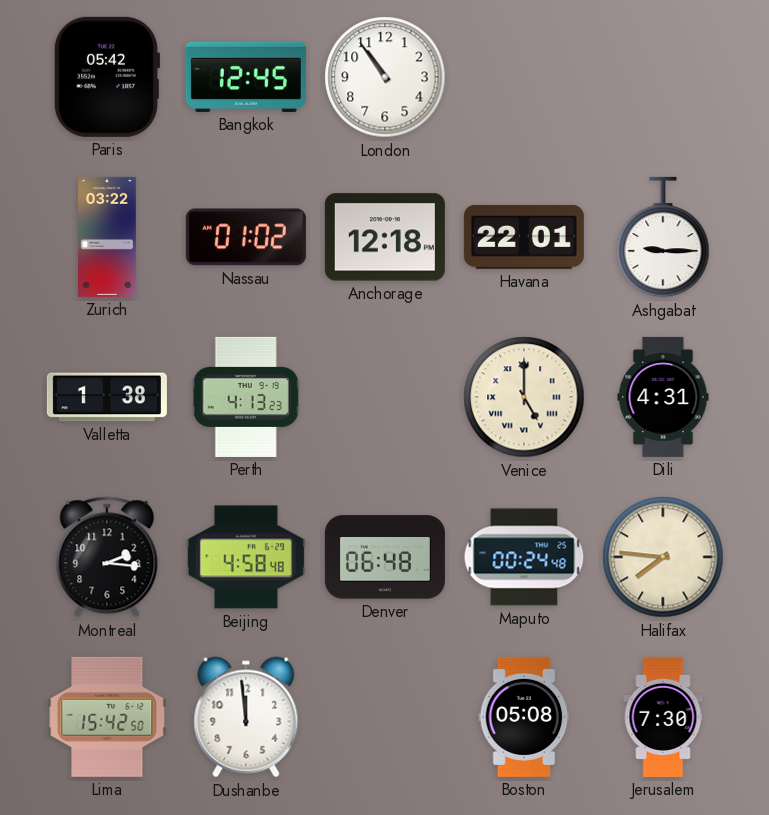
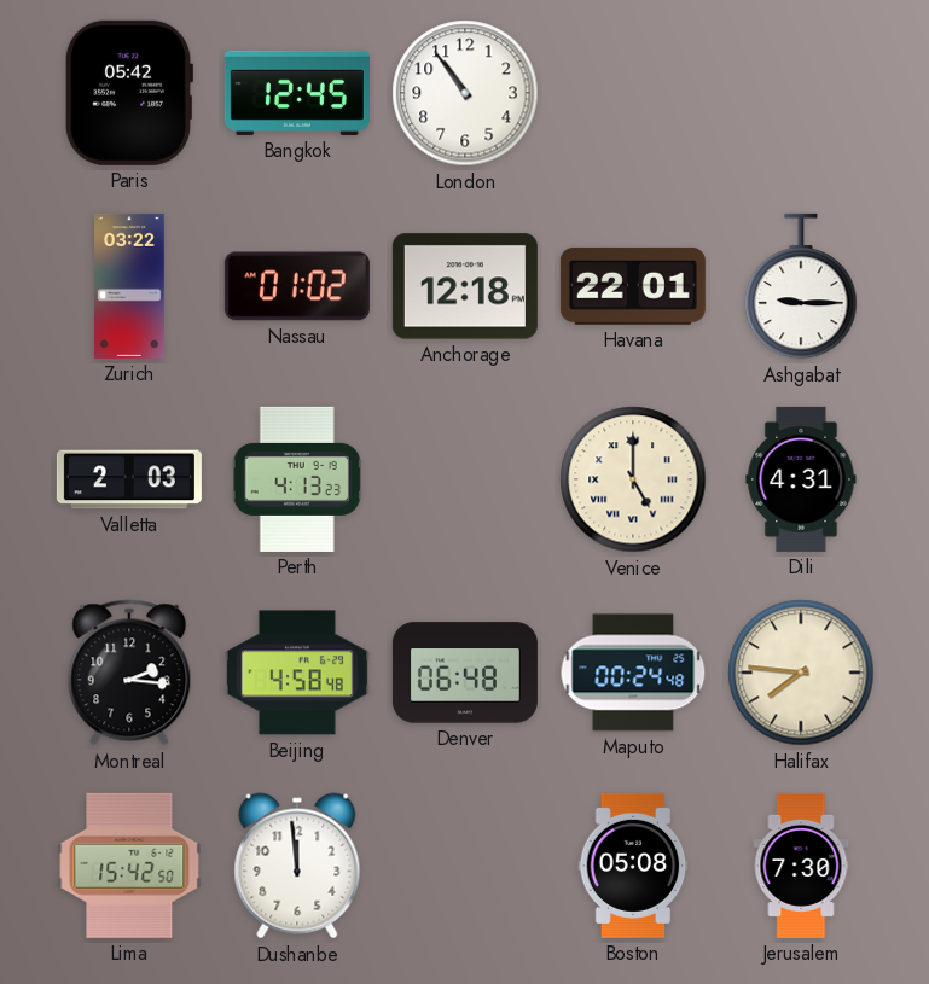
Valletta: 1:38 -> 2:03 (129, 479)
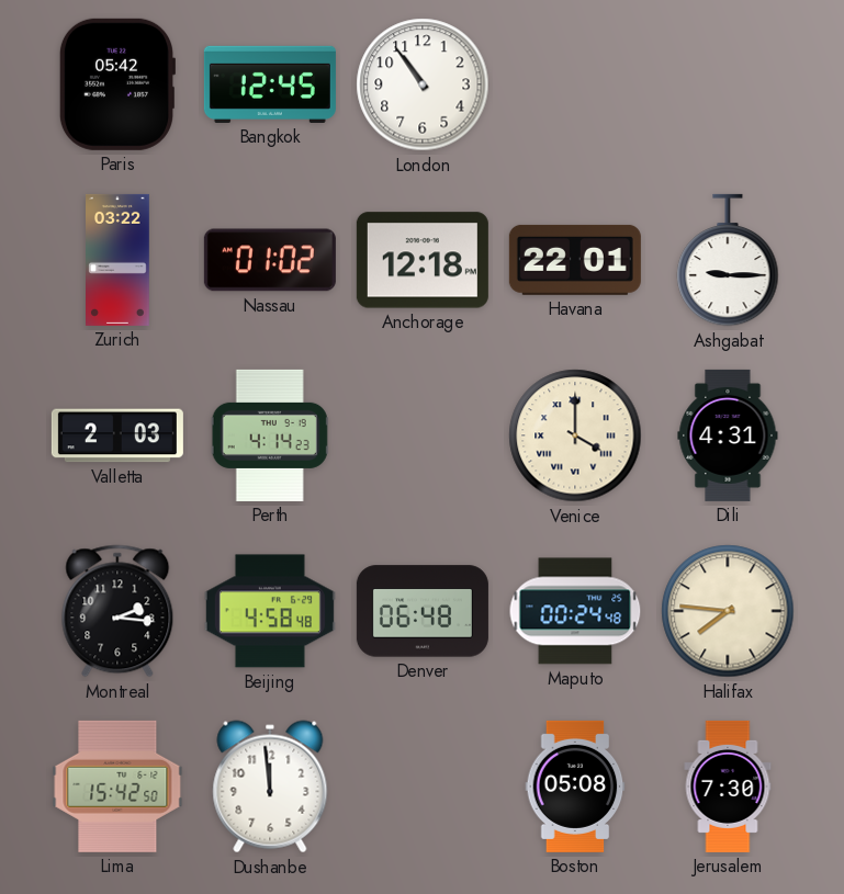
Perth: 4:13 -> 4:14 (270, 435)
Venice: 5:00 -> 4:00 (575, 435)
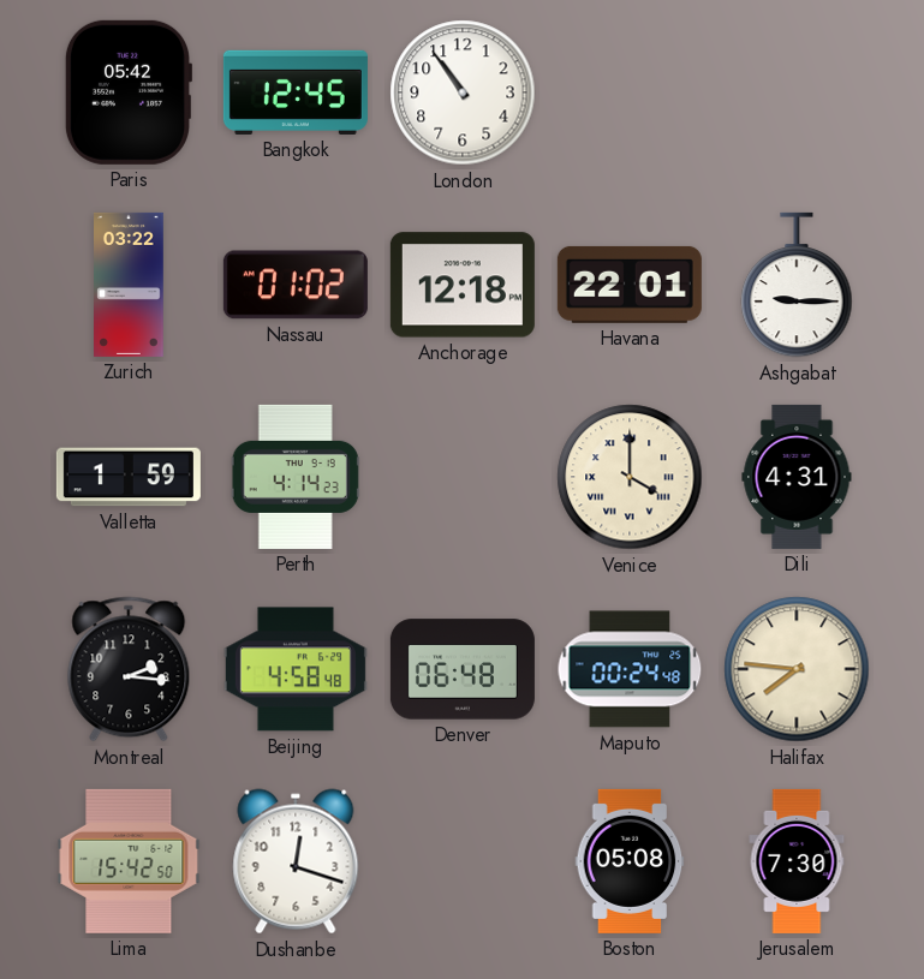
Valletta: 2:03 -> 1:59 (129, 477)
Dushanbe: 11:59 -> 12:18 (296, 861)
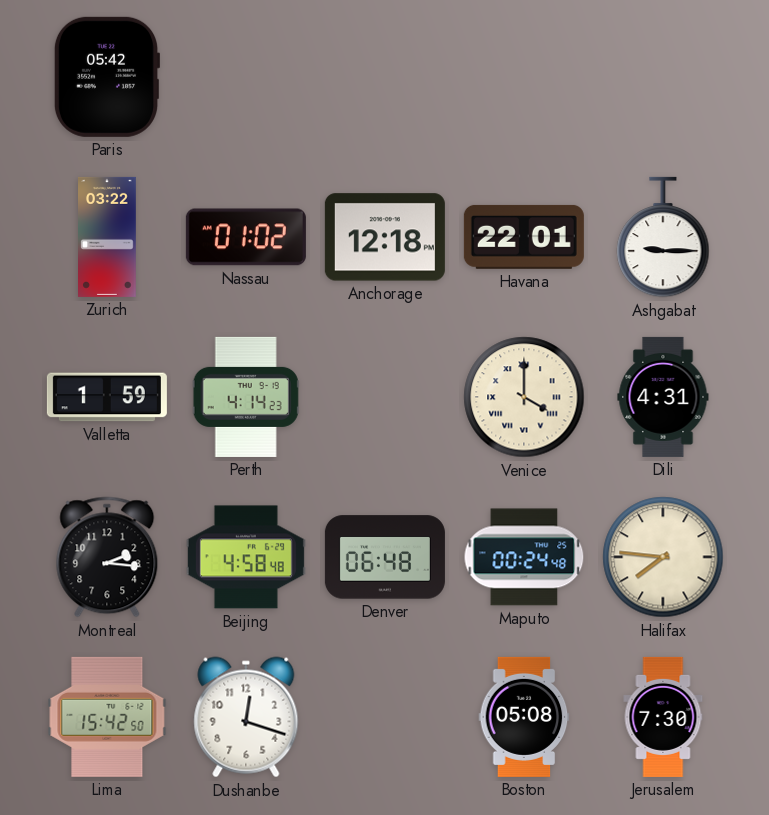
Bangkok: 12:45 -> none (296, 92)
London: 10:54 -> none (463, 92)
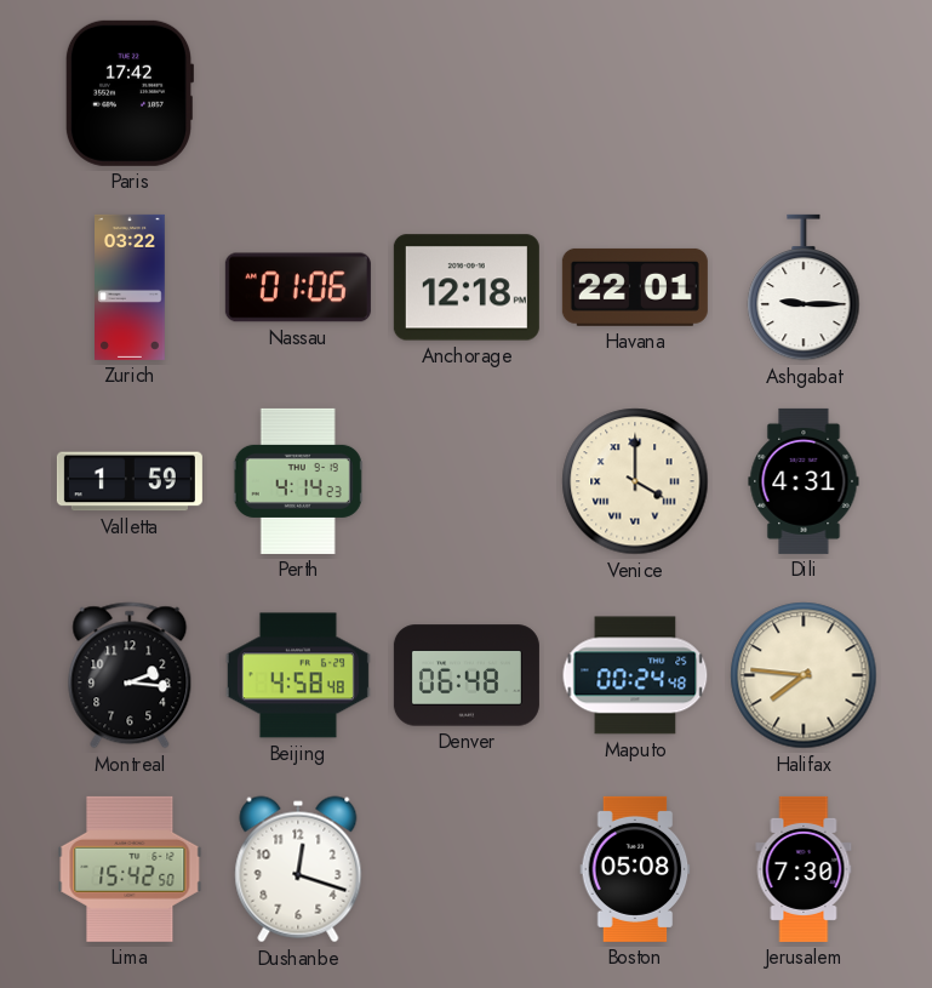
Paris: 05:42 -> 17:42 (128, 93)
Nassau: 01:02 -> 01:06 (298, 287)
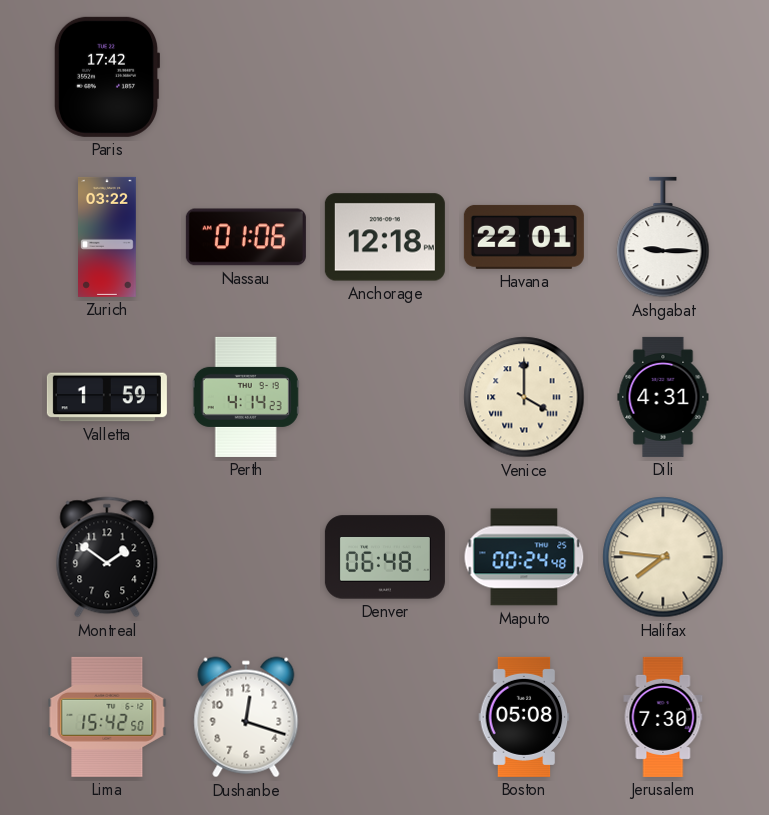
Montreal: 2:16 -> 1:51 (107, 557)
Beijing: 4:58 -> none (298, 675)
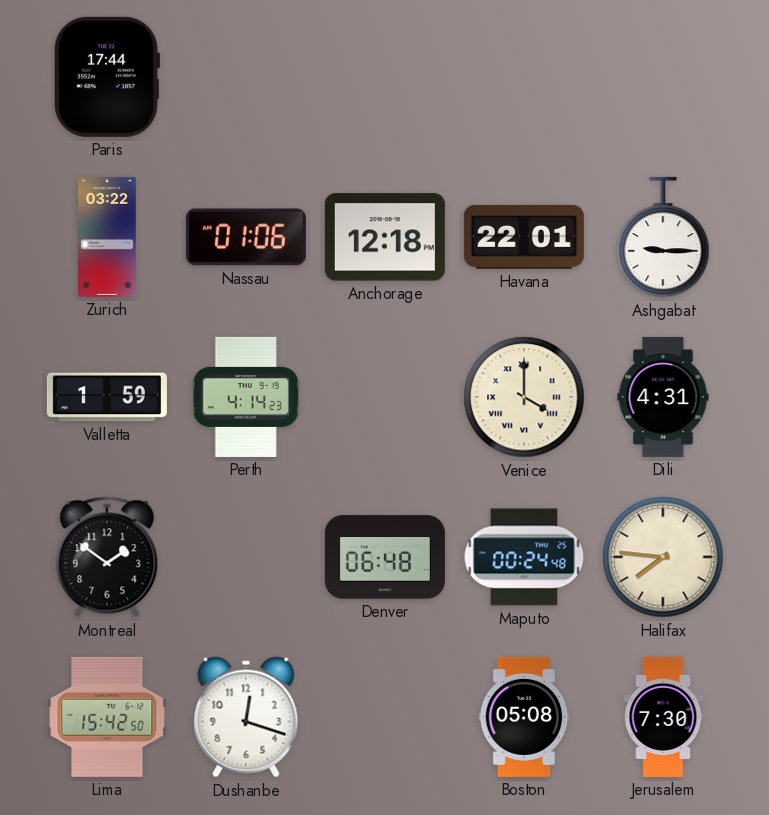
Paris: 17:42 -> 17:44 (106, 77)
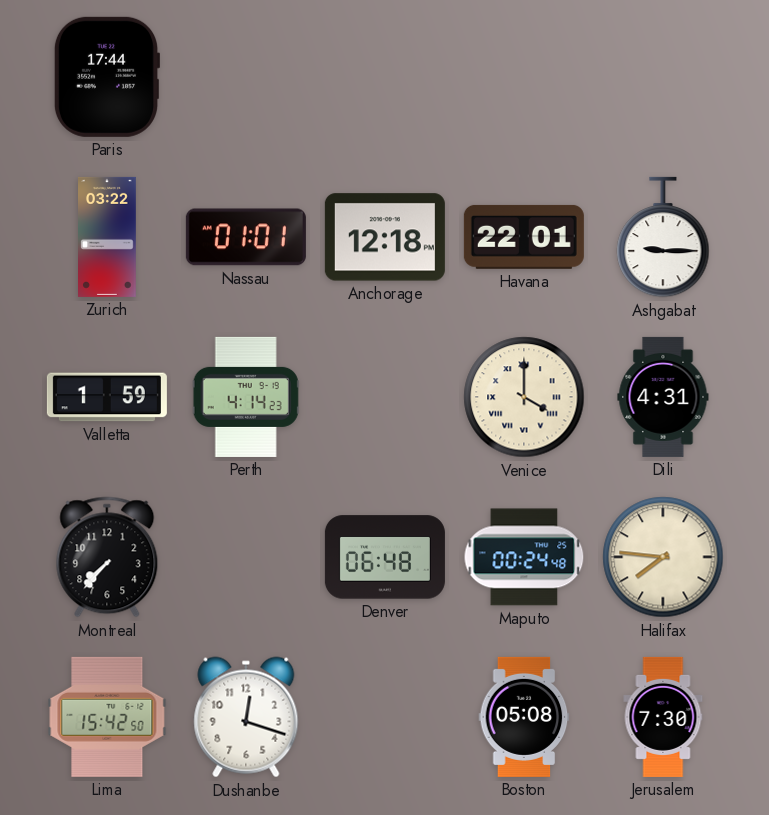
Nassau: 01:06 -> 01:01 (246, 237)
Montreal: 1:51 -> 7:37 (107, 557)
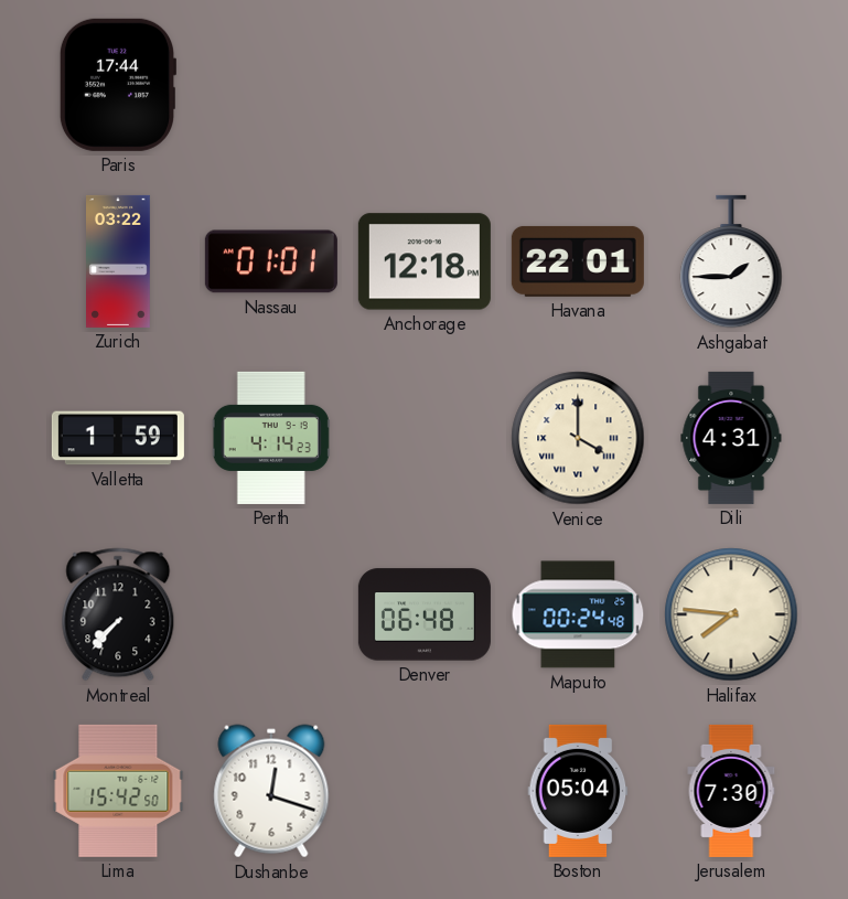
Ashgabat: 9:15 -> 1:45 (731, 261)
Boston: 05:08 -> 05:04 (578, 791)
